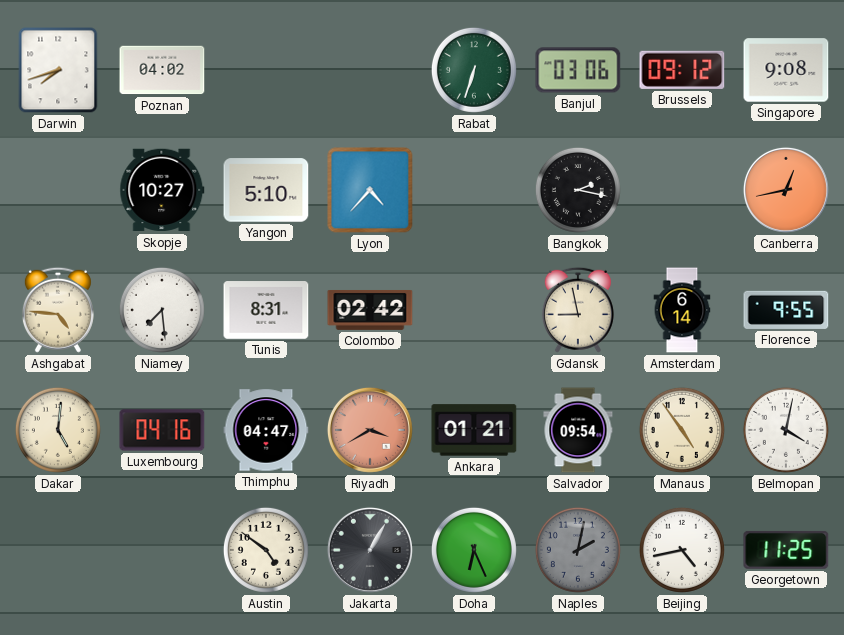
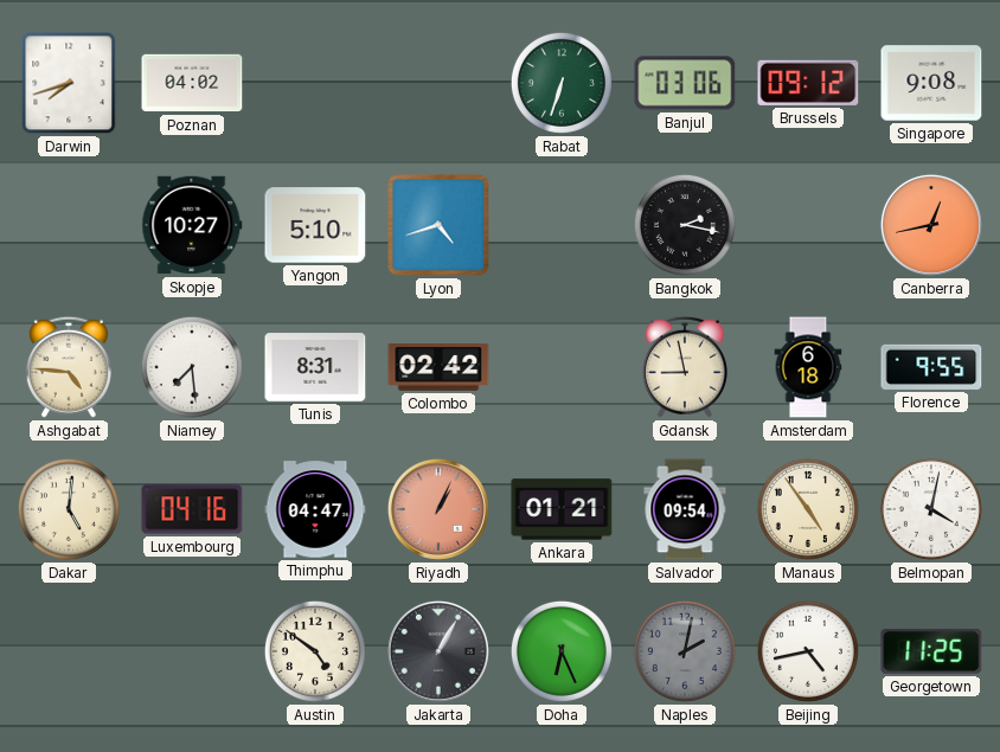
Lyon: 4:37 -> 4:42 (438, 225)
Amsterdam: 6:14 -> 6:18 (808, 367)
Riyadh: 3:40 -> 1:04 (438, 509)
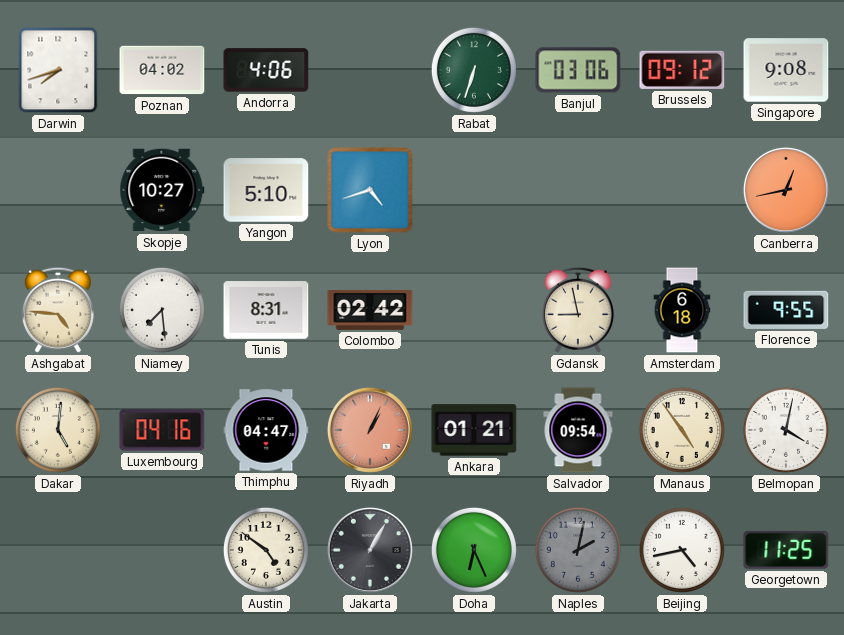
Andorra: none -> 4:06 (266, 70)
Bangkok: 2:17 -> none (685, 225)
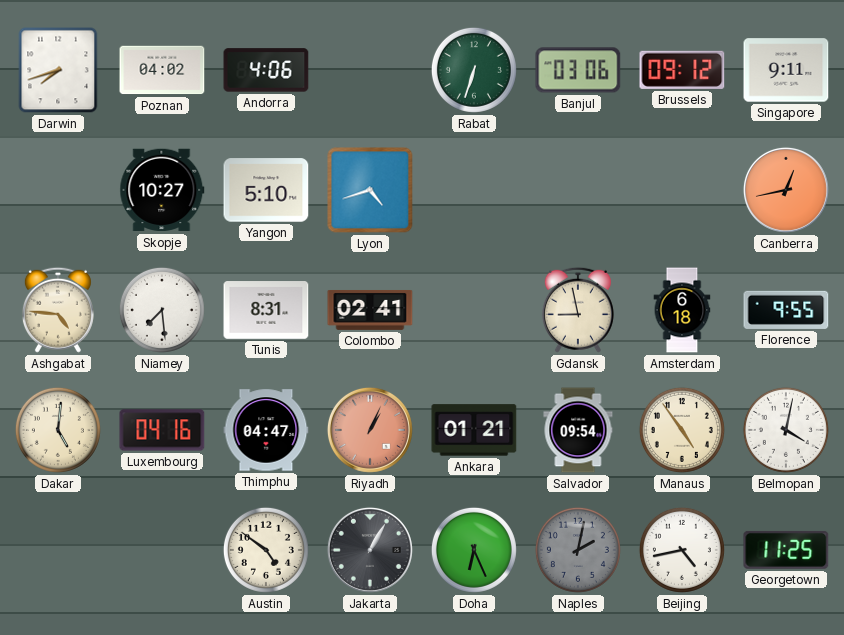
Singapore: 9:08 -> 9:11 (786, 70)
Colombo: 02:42 -> 02:41 (370, 310)
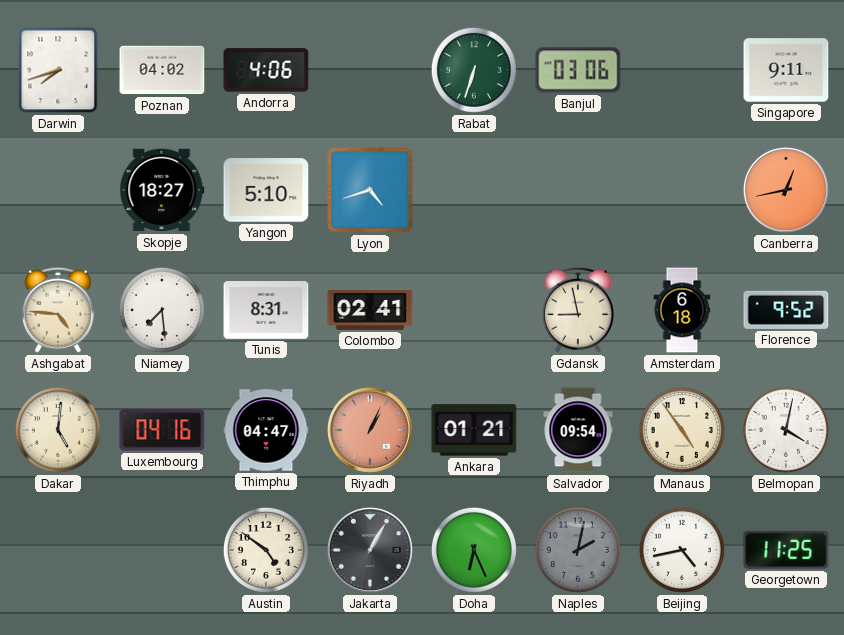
Brussels: 09:12 -> none (682, 70)
Skopje: 10:27 -> 18:27 (162, 190)
Florence: 9:55 -> 9:52 (786, 310)
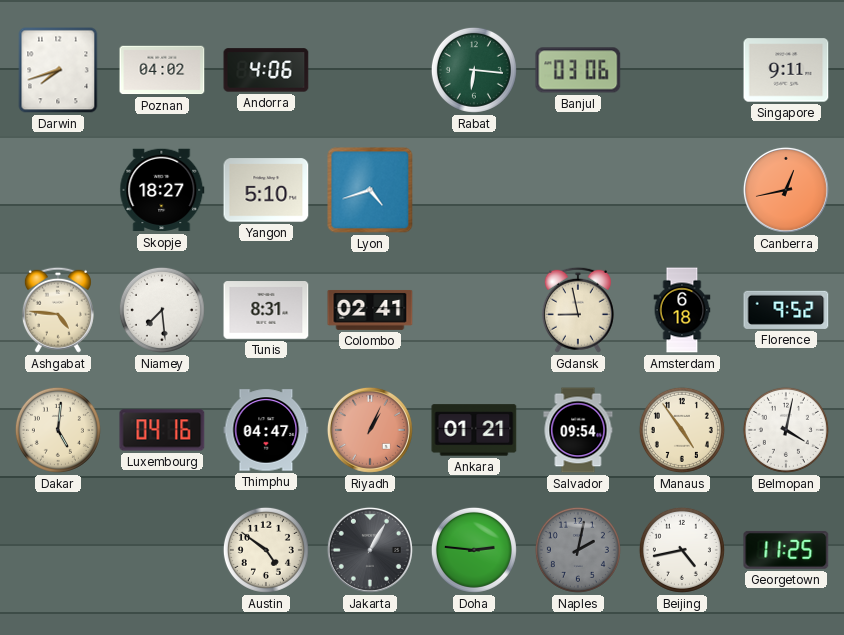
Rabat: 6:33 -> 6:16 (474, 70)
Doha: 6:26 -> 2:46 (474, 550)
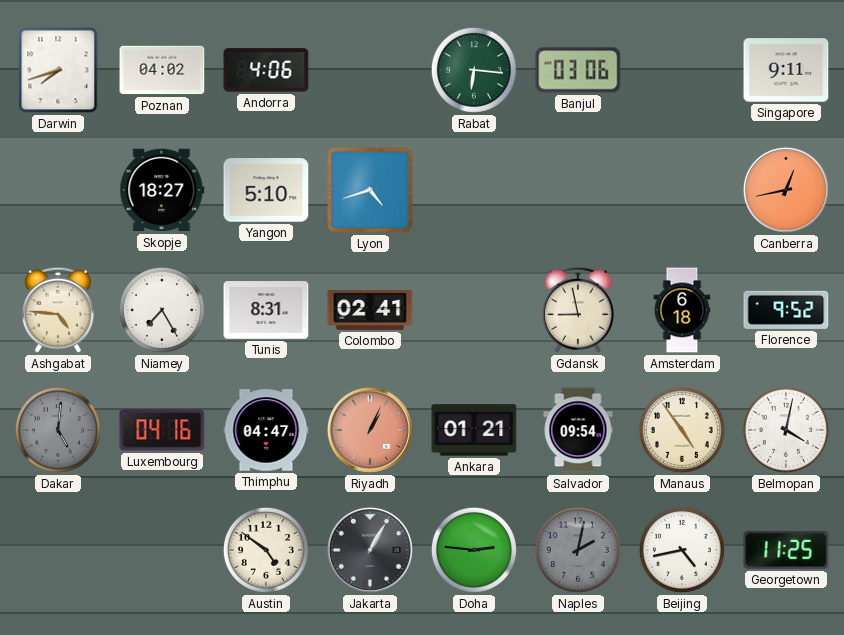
Niamey: 7:29 -> 7:25 (162, 310)
Dakar dial: cream -> grey (58, 430)
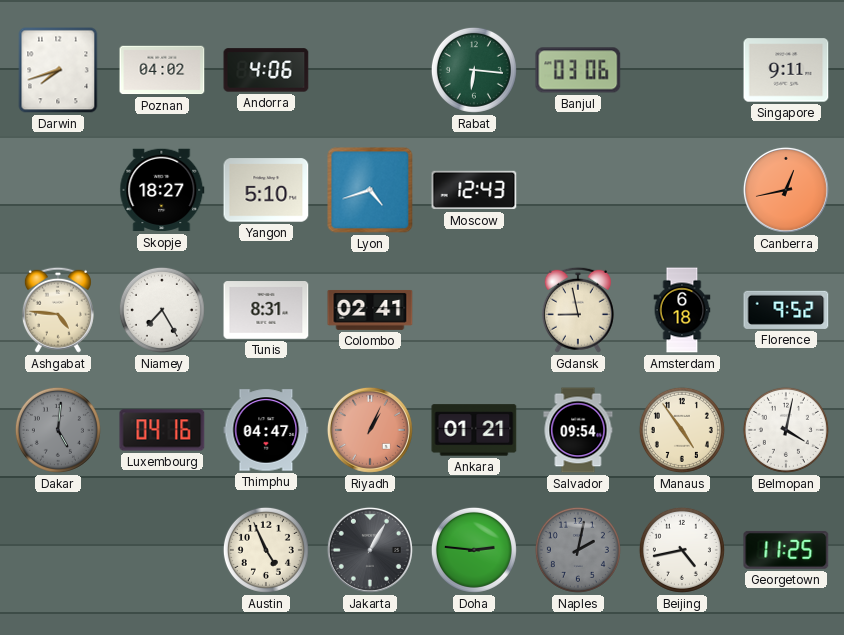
Moscow: none -> 12:43 (474, 190)
Austin: 4:51 -> 4:56 (266, 550)
